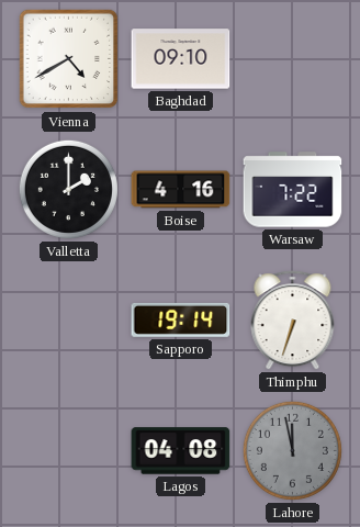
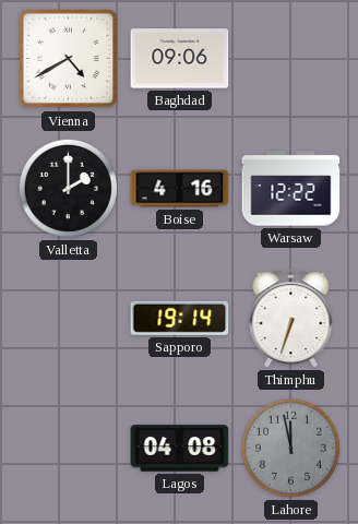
Baghdad: 09:10 -> 09:06 (180, 59)
Warsaw: 7:22 -> 12:22 (291, 189)
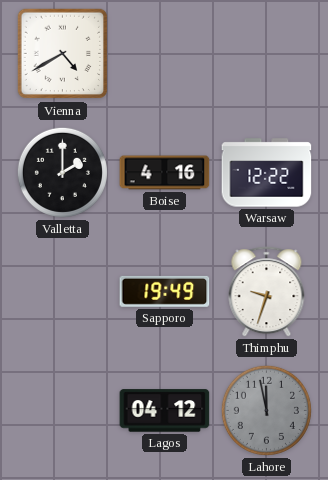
Baghdad: 09:06 -> none (180, 59)
Sapporo: 19:14 -> 19:49 (165, 291)
Thimphu: 6:33 -> 9:33 (267, 292)
Lagos: 04:08 -> 04:12 (165, 411)
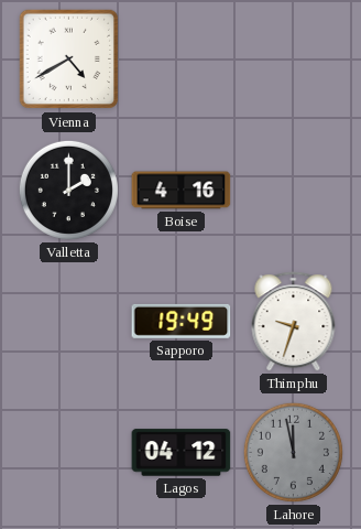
Warsaw: 12:22 -> none (267, 173)
